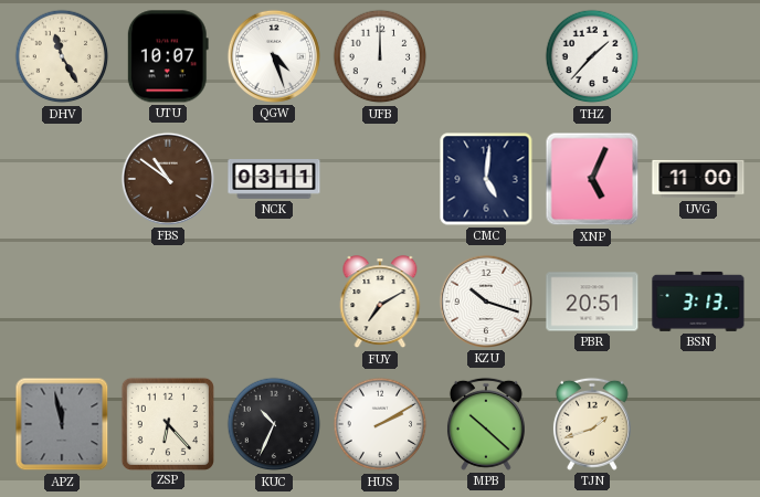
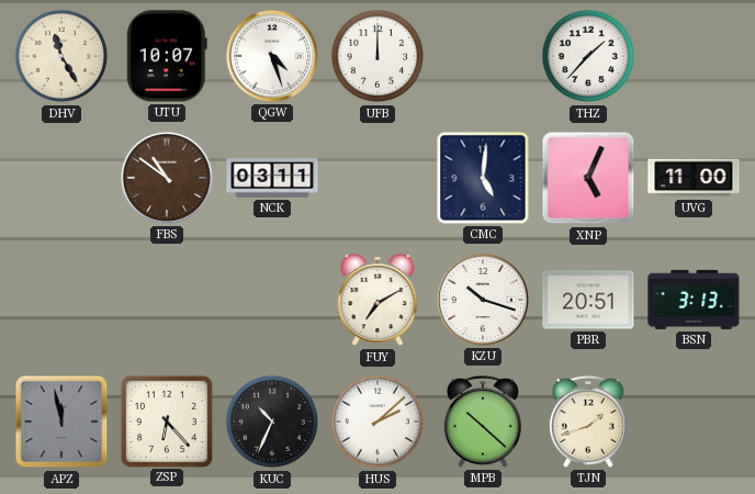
HUS: 2:10 -> 2:08 (377, 422)
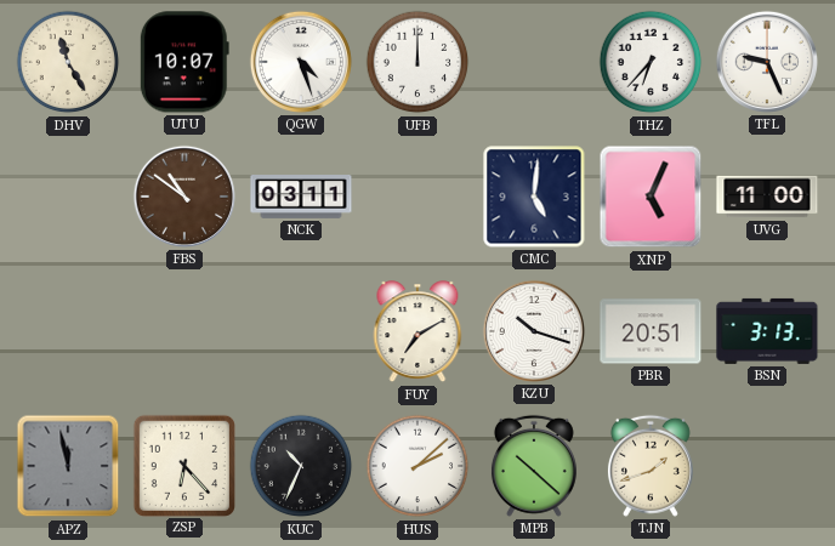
THZ: 1:37 -> 6:37 (651, 62)
TFL: none -> 9:26 (766, 62)
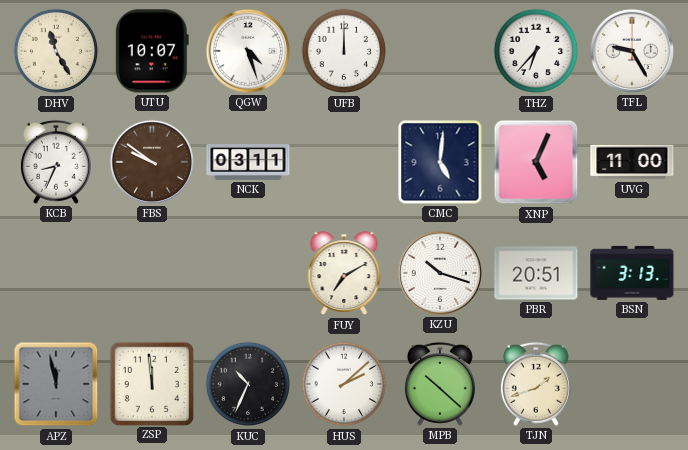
TFL: 9:26 -> 9:25 (631, 51)
KCB: none -> 8:34 (56, 162)
FBS: 10:51 -> 9:51 (151, 162)
ZSP: 6:23 -> 11:59 (151, 383)
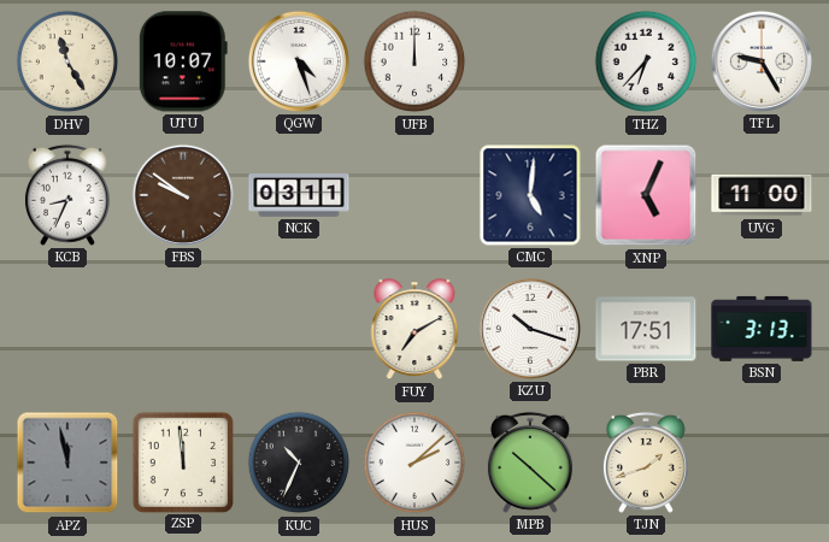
PBR: 20:51 -> 17:51 (646, 329)
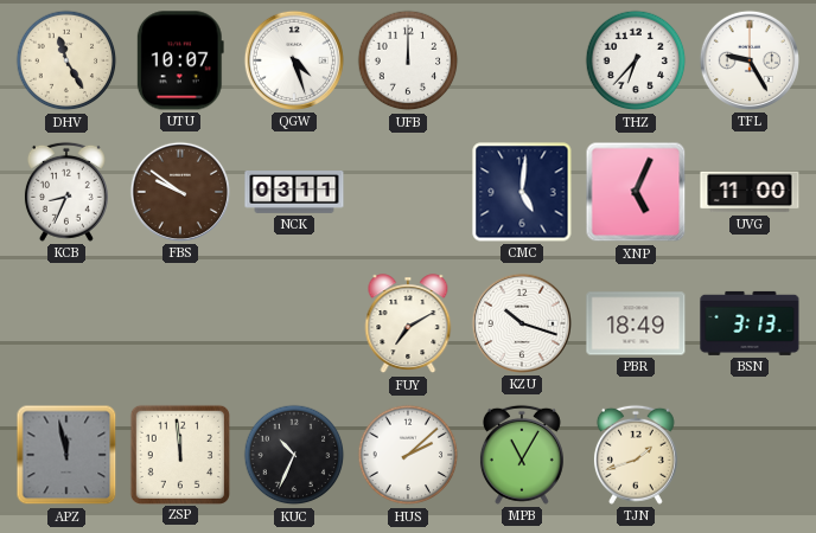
PBR: 17:51 -> 18:49 (636, 323)
MPB: 10:22 -> 11:05 (522, 455)
